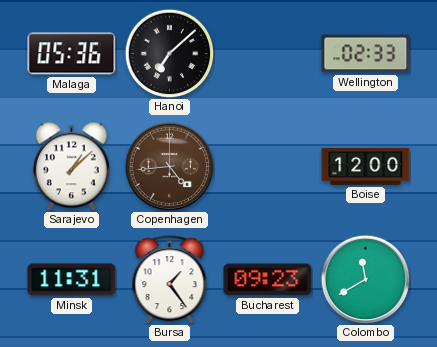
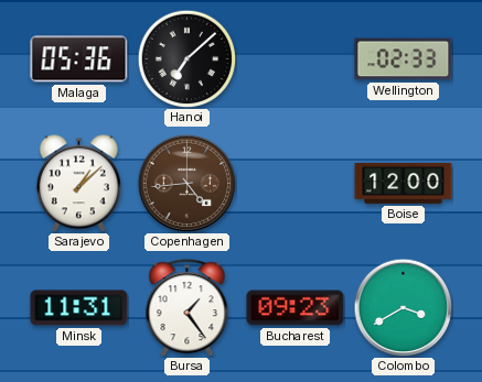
Colombo: 11:40 -> 3:40 (403, 307)
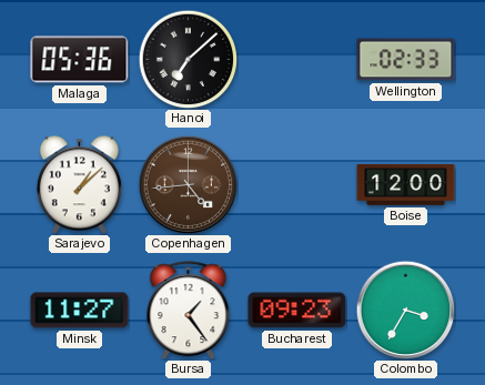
Minsk: 11:31 -> 11:27 (80, 311)
Colombo: 3:40 -> 3:35 (405, 310)
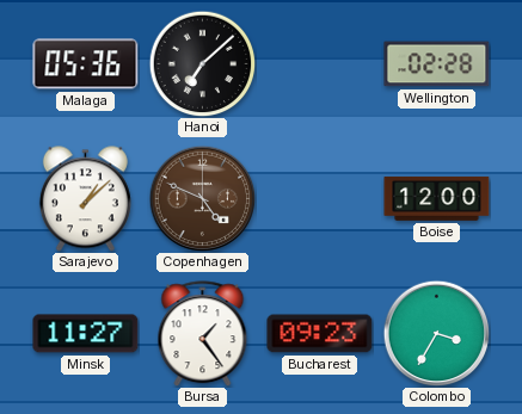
Wellington: 02:33 -> 02:28 (437, 64)
Copenhagen: 4:44 -> 4:49 (202, 198)
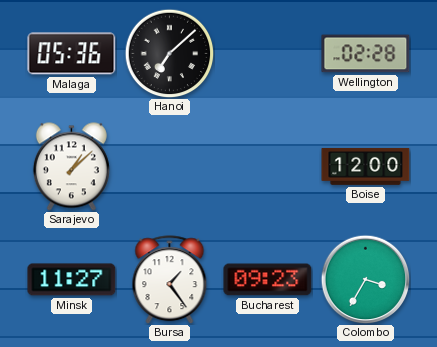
Copenhagen: 4:49 -> none (202, 198)
